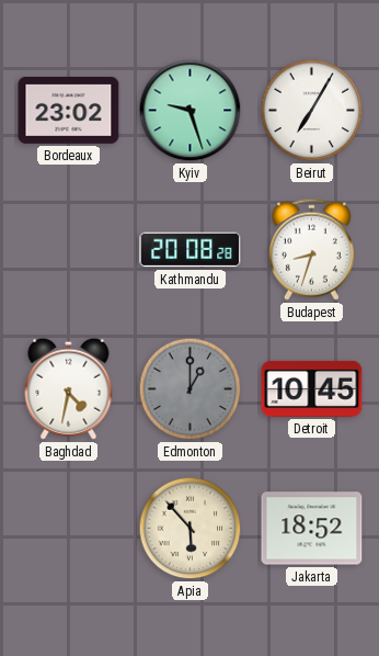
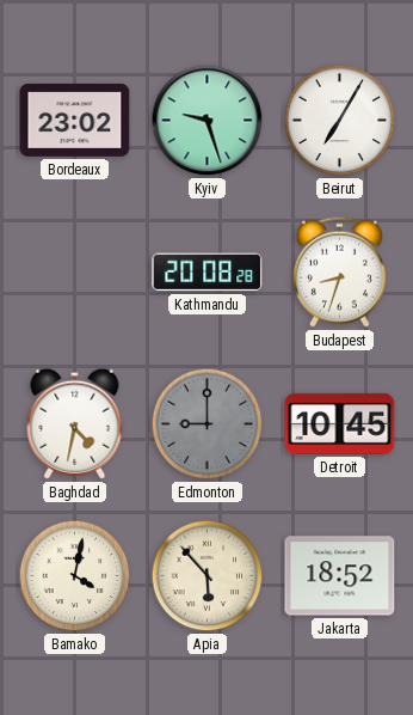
Edmonton: 1:00 -> 9:00 (208, 424)
Bamako: none -> 4:02 (75, 576)
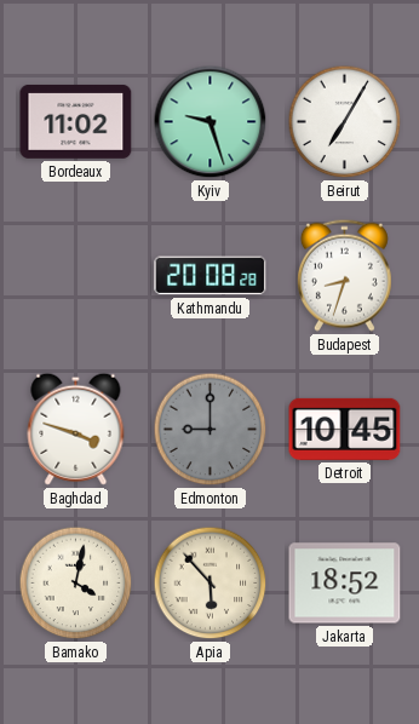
Bordeaux: 23:02 -> 11:02 (76, 121)
Baghdad: 4:32 -> 3:48 (76, 429)
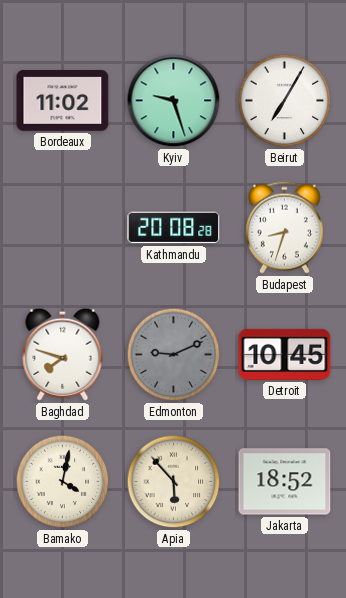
Baghdad: 3:48 -> 7:48 (63, 354)
Edmonton: 9:00 -> 9:11 (174, 355)
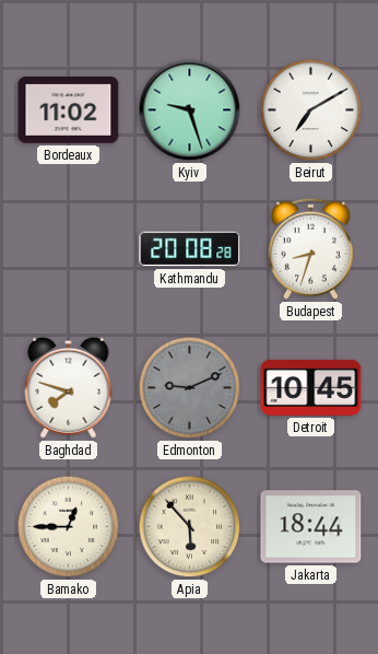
Beirut: 7:05 -> 7:10 (311, 110)
Bamako: 4:02 -> 12:45 (69, 527)
Jakarta: 18:52 -> 18:44 (311, 527)
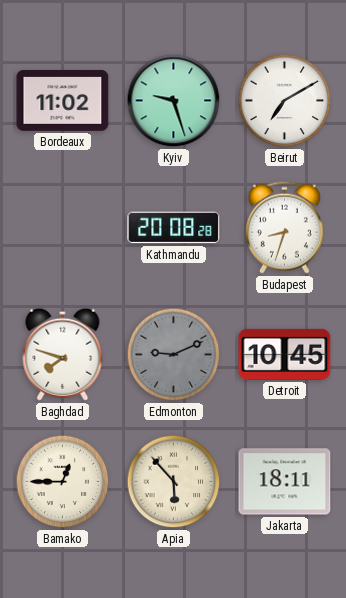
Jakarta: 18:44 -> 18:11 (285, 482)
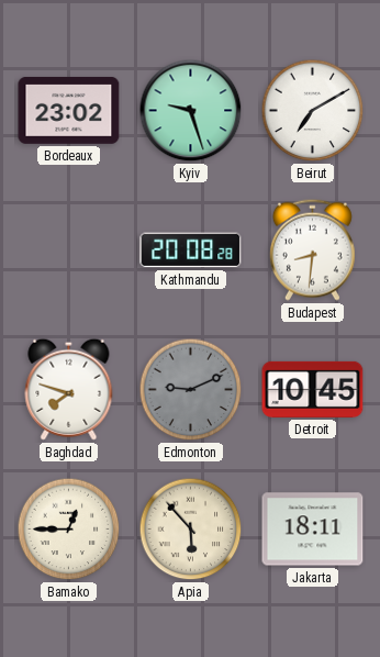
Bordeaux: 11:02 -> 23:02 (69, 110)
Budapest: 8:33 -> 8:31 (312, 249)
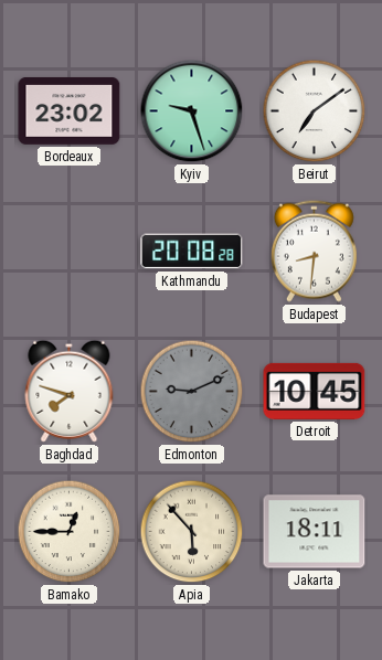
Beirut: 7:10 -> 7:09 (315, 111)
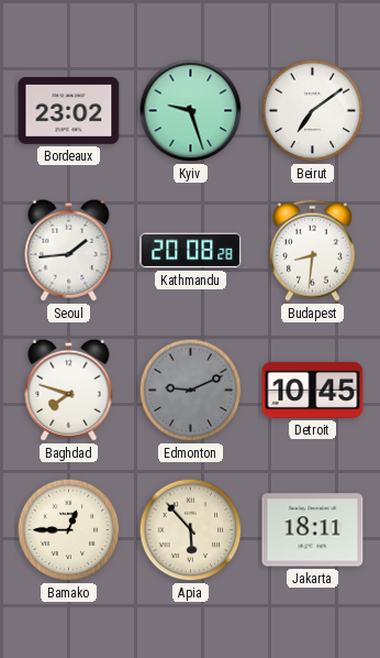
Seoul: none -> 1:44 (69, 250)
